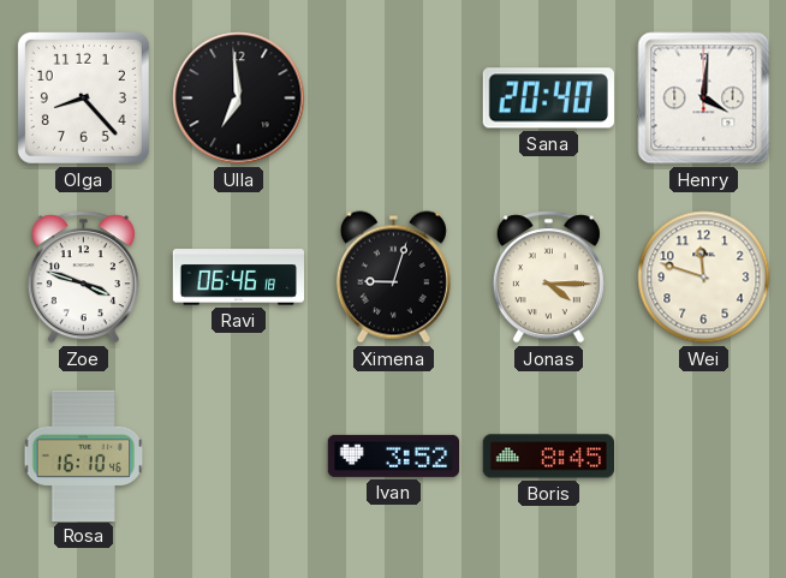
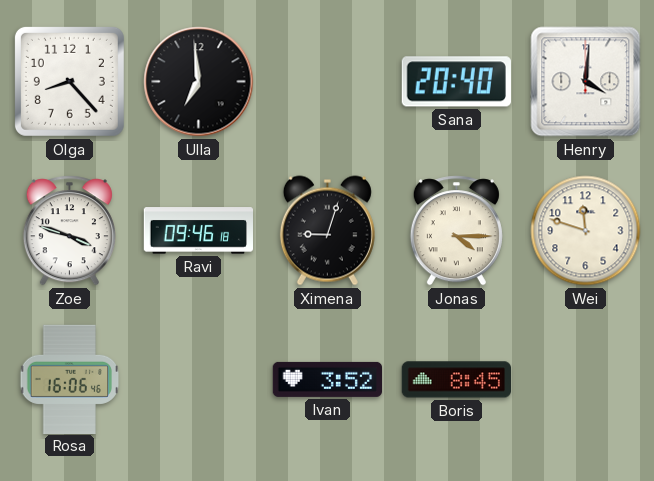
Ravi: 06:46 -> 09:46 (198, 231)
Rosa: 16:10 -> 16:06 (70, 379)
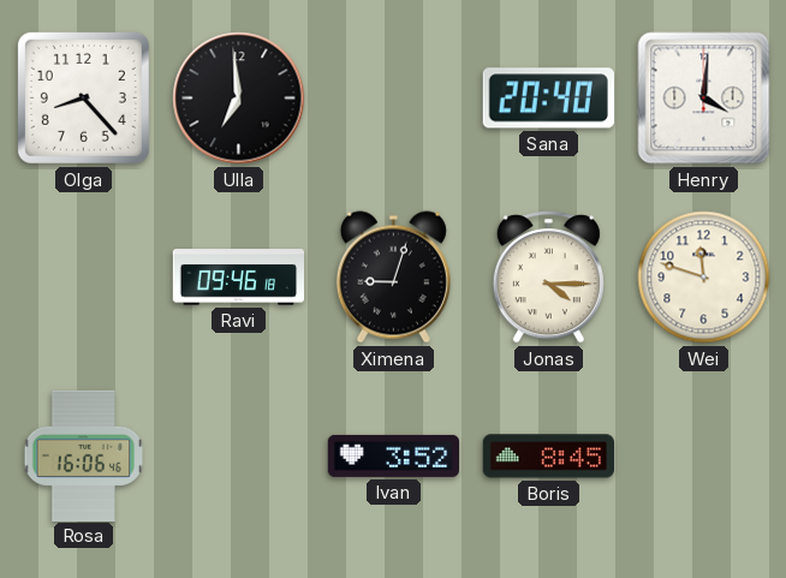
Zoe: 3:48 -> none (69, 231)
